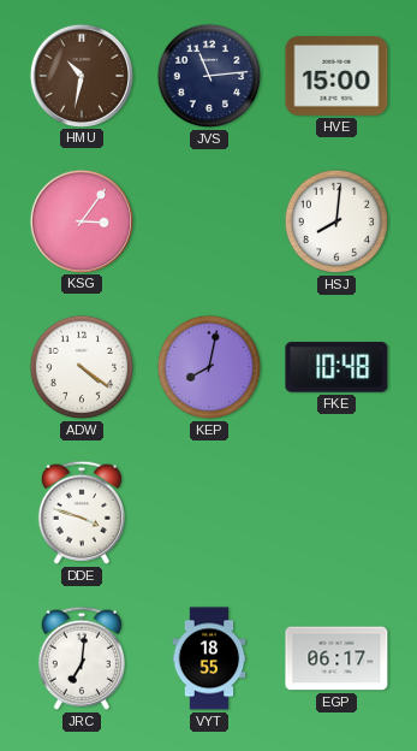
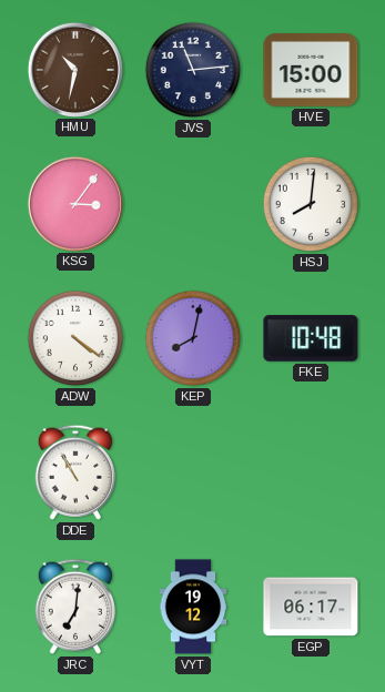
DDE: 3:48 -> 10:55 (75, 472)
VYT: 18:55 -> 19:12 (193, 607)
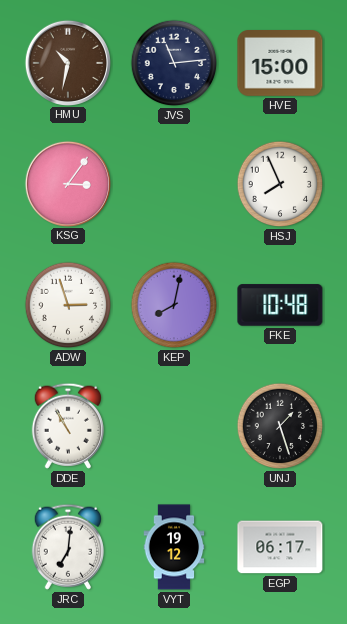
HSJ: 8:01 -> 7:56 (280, 184)
ADW: 4:21 -> 2:57 (68, 305)
UNJ: none -> 1:27 (280, 426)
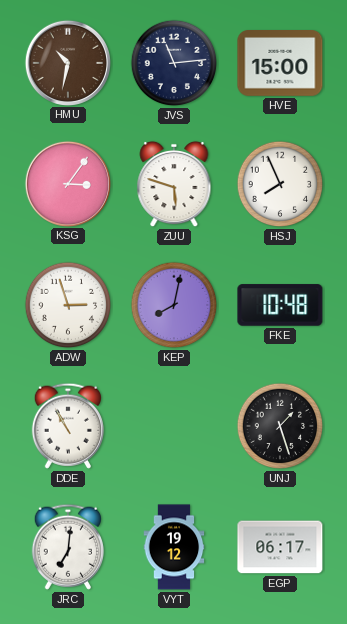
ZUU: none -> 5:48 (174, 184)
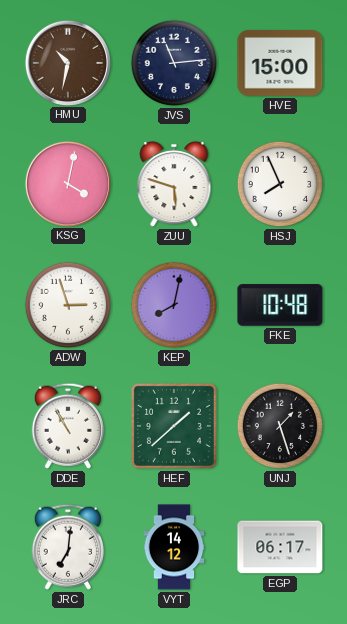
KSG: 3:06 -> 4:02 (67, 183)
HEF: none -> 1:38 (174, 426)
VYT: 19:12 -> 14:12 (174, 547)
